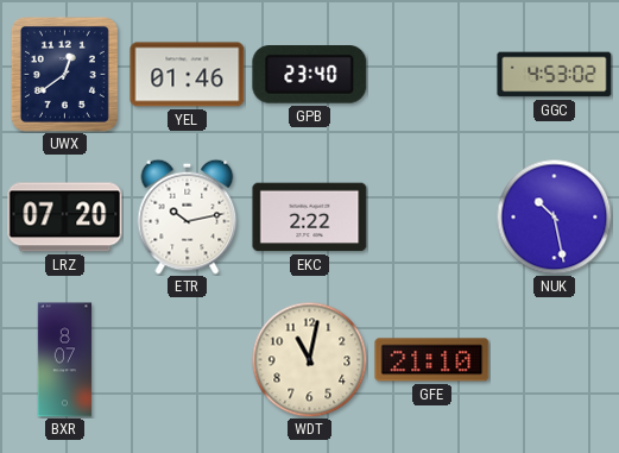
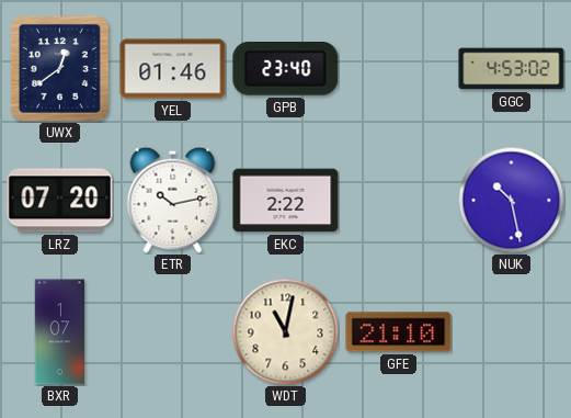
BXR: 8:07 -> 1:07 (60, 332)
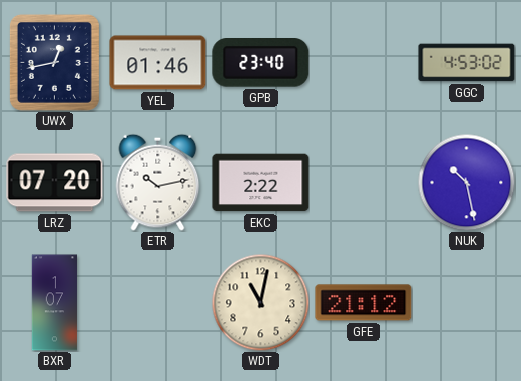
UWX: 12:39 -> 12:43 (54, 62)
GFE: 21:10 -> 21:12 (364, 303)
